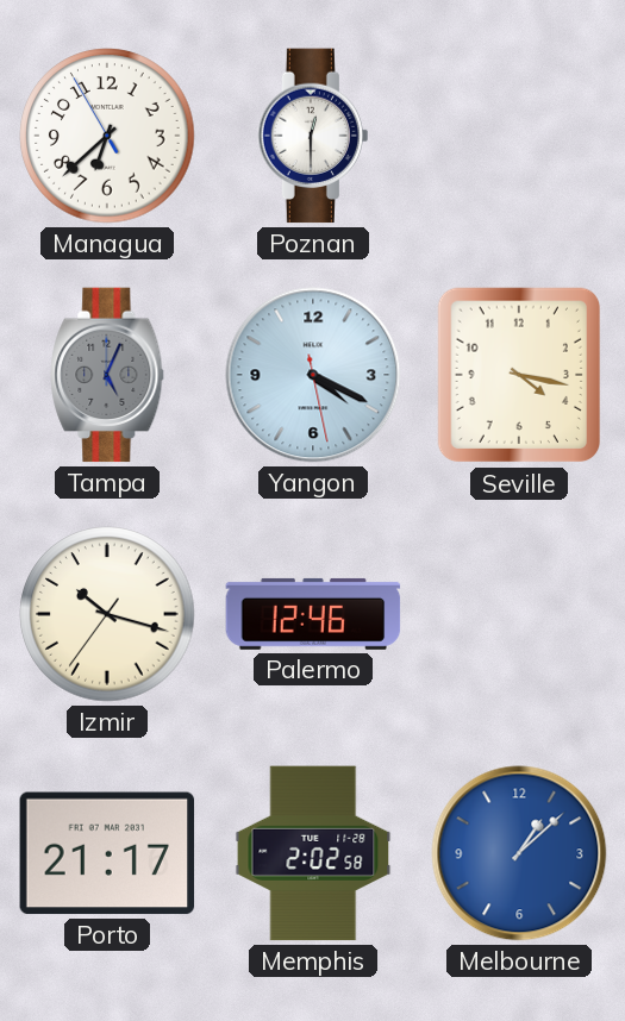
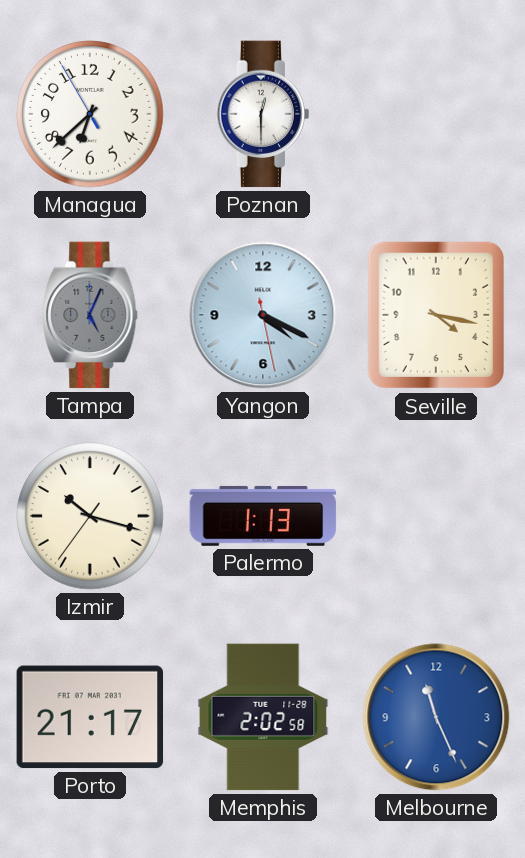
Palermo: 12:46 -> 1:13 (263, 516)
Melbourne: 1:08 -> 11:26 (436, 717)
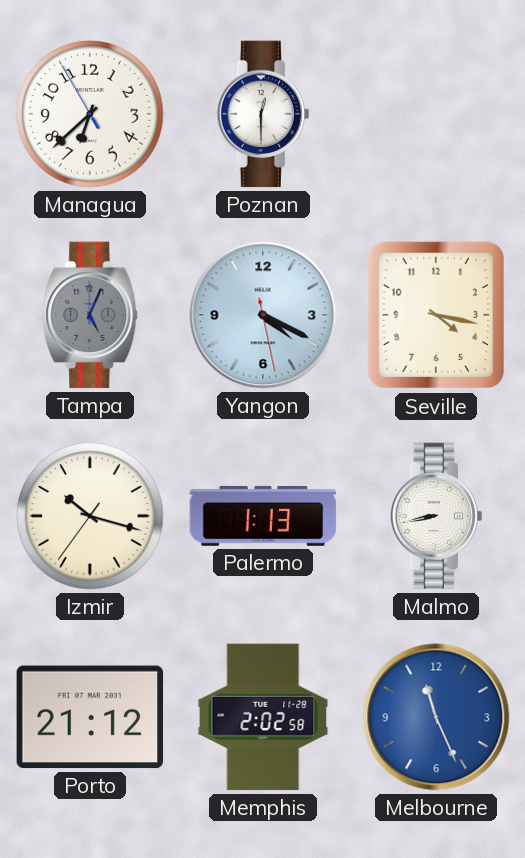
Malmo: none -> 8:43 (435, 516)
Porto: 21:17 -> 21:12 (90, 717)
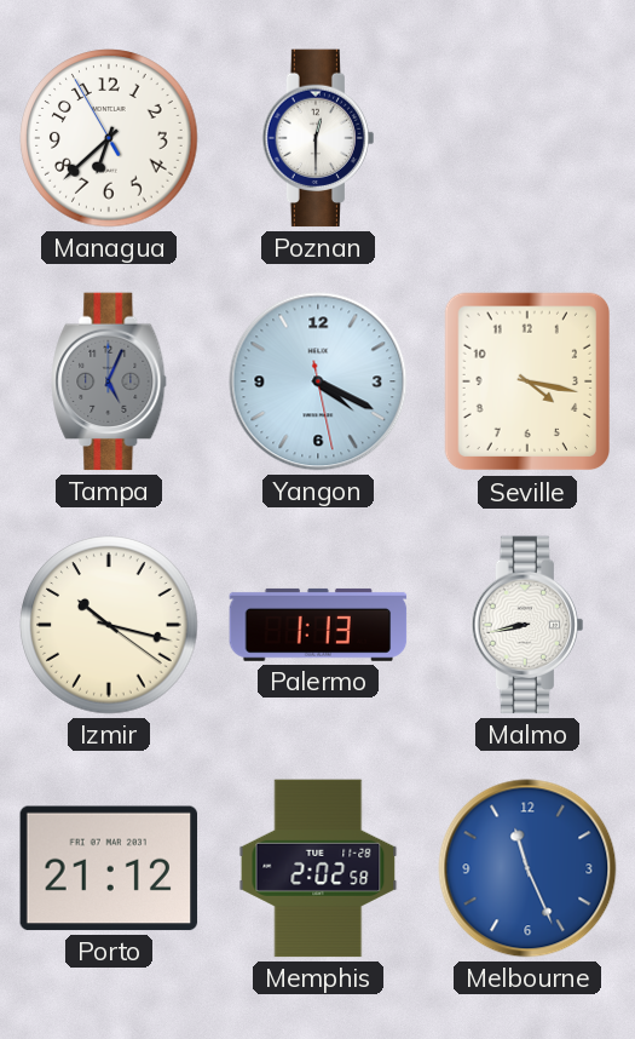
Izmir: 10:17:36 -> 10:17:21 (109, 625)
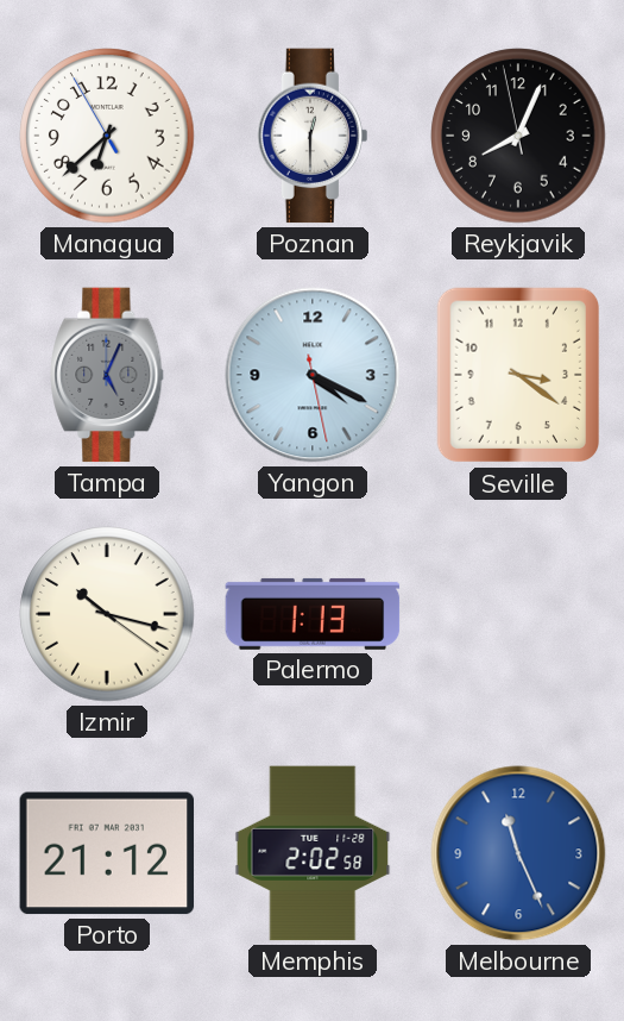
Reykjavik: none -> 8:03 (518, 136)
Seville: 4:17 -> 3:21 (518, 375)
Malmo: 8:43 -> none (526, 625)
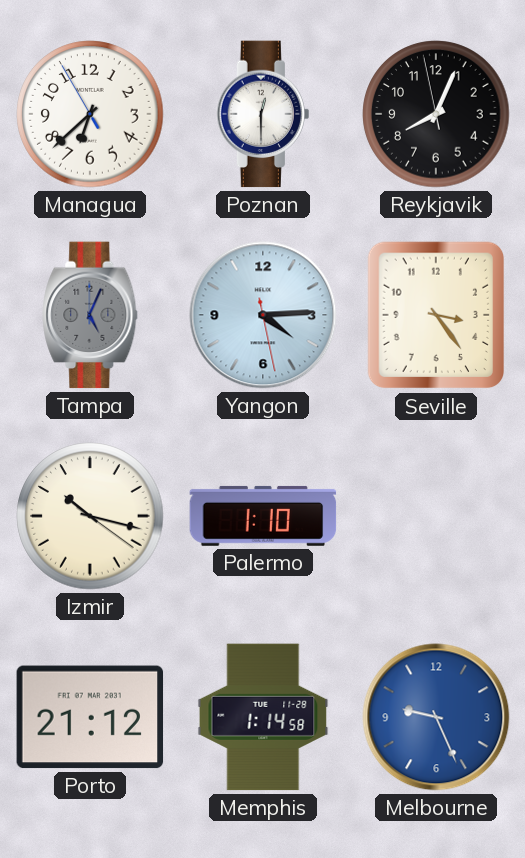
Yangon: 4:19 -> 4:14 (263, 315)
Seville: 3:21 -> 3:24 (436, 315)
Palermo: 1:13 -> 1:10 (263, 516)
Memphis: 2:02 -> 1:14 (263, 717)
Melbourne: 11:26 -> 9:26 (436, 717)
